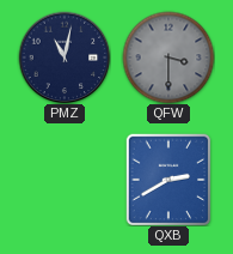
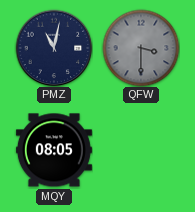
MQY: none -> 08:05 (54, 150)
QXB: 2:40 -> none (168, 180)
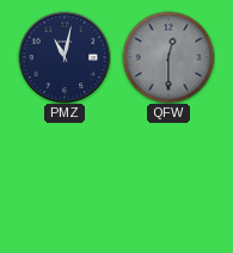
QFW: 3:30 -> 12:30 (168, 57)
MQY: 08:05 -> none (54, 150)
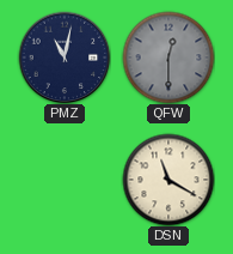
DSN: none -> 11:20 (168, 180)
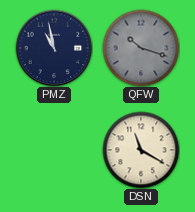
PMZ: 11:02 -> 10:58 (54, 48)
QFW: 12:30 -> 10:18 (141, 48)
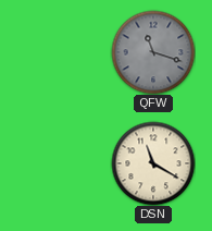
PMZ: 10:58 -> none (54, 48)
QFW: 10:18 -> 11:18 (153, 52)
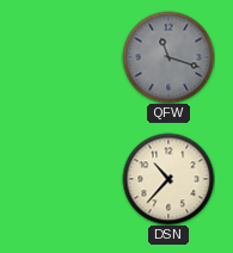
DSN: 11:20 -> 10:37 (168, 179)
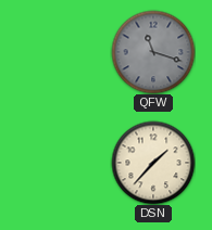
DSN: 10:37 -> 1:37 (153, 163)
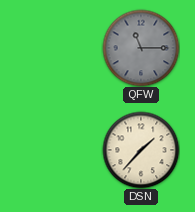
QFW: 11:18 -> 11:15 (141, 48)
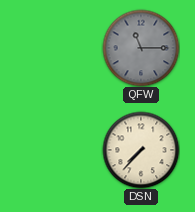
DSN: 1:37 -> 7:37 (141, 150)
